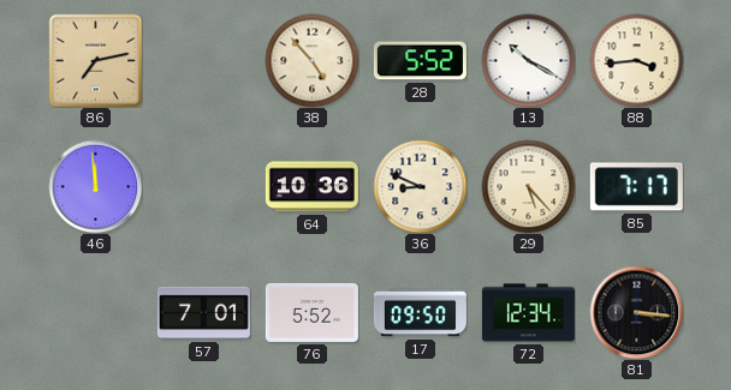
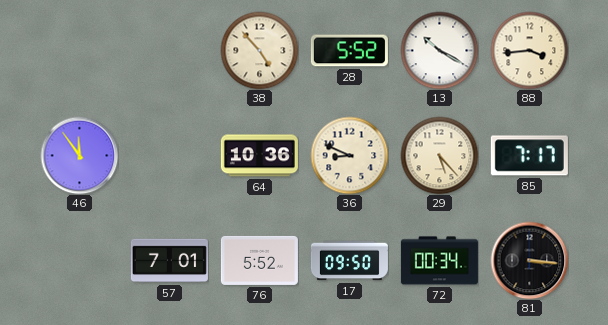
86: 7:13 -> none (95, 60)
46: 11:59 -> 11:54 (79, 155)
72: 12:34 -> 00:34 (439, 261)
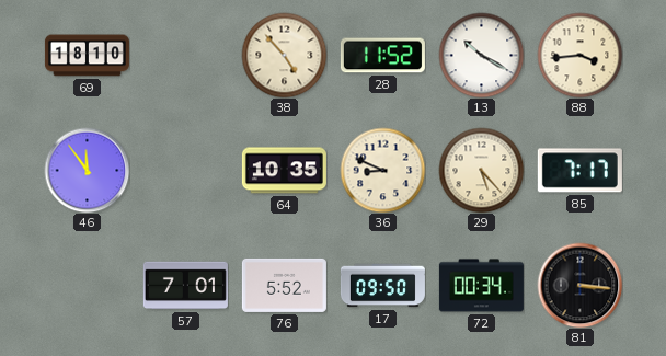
69: none -> 18:10 (87, 56)
28: 5:52 -> 11:52 (382, 56)
64: 10:36 -> 10:35 (284, 171)
